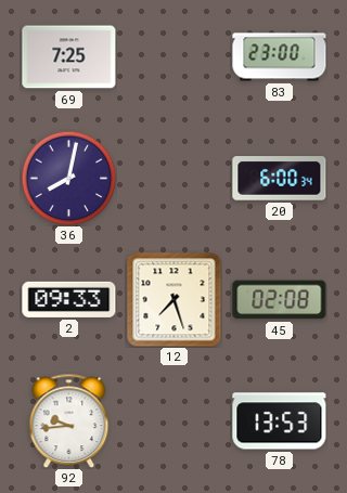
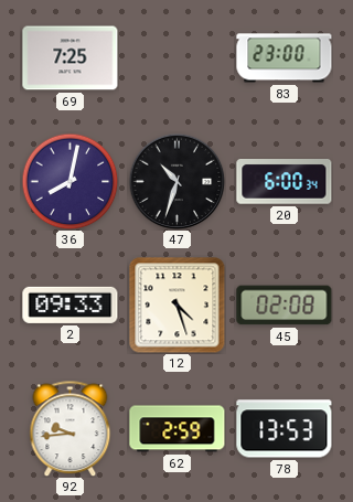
47: none -> 10:33 (176, 181)
12: 7:27 -> 4:27 (178, 306)
62: none -> 2:59 (178, 429)
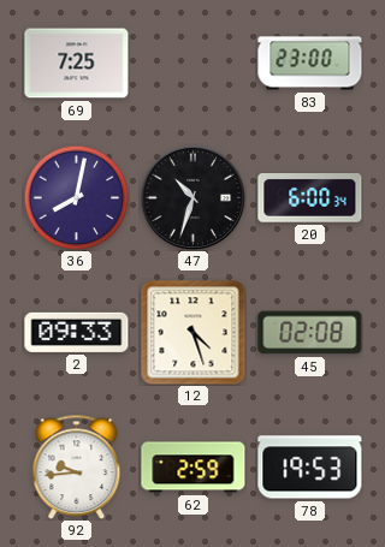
78: 13:53 -> 19:53 (310, 468)
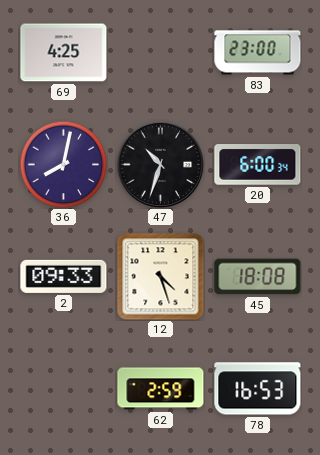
69: 7:25 -> 4:25 (64, 53)
45: 02:08 -> 18:08 (258, 277)
92: 9:44 -> none (77, 466)
78: 19:53 -> 16:53 (258, 389)
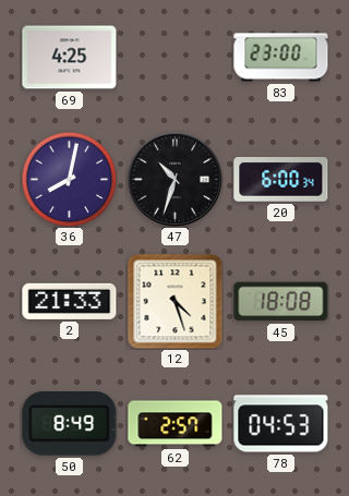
2: 09:33 -> 21:33 (70, 301)
50: none -> 8:49 (70, 424)
62: 2:59 -> 2:57 (176, 424)
78: 16:53 -> 04:53 (281, 424)
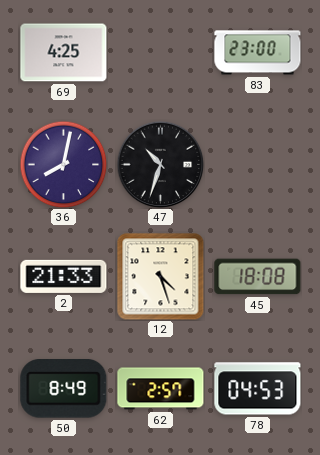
20: 6:00 -> none (281, 180)
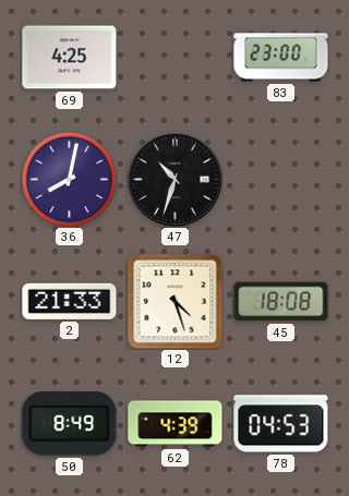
62: 2:57 -> 4:39 (176, 424)
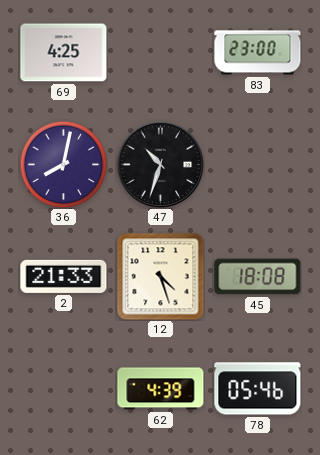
50: 8:49 -> none (70, 424)
78: 04:53 -> 05:46 (258, 389)
